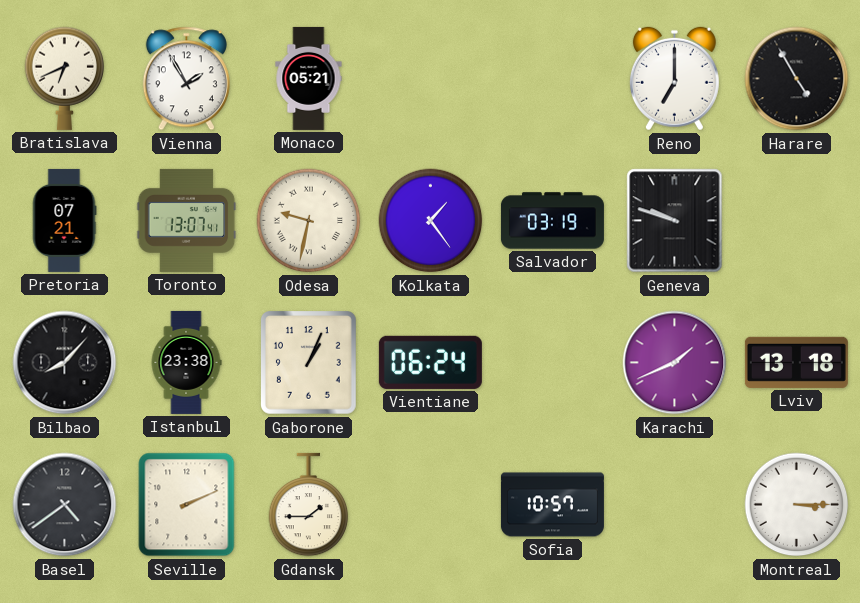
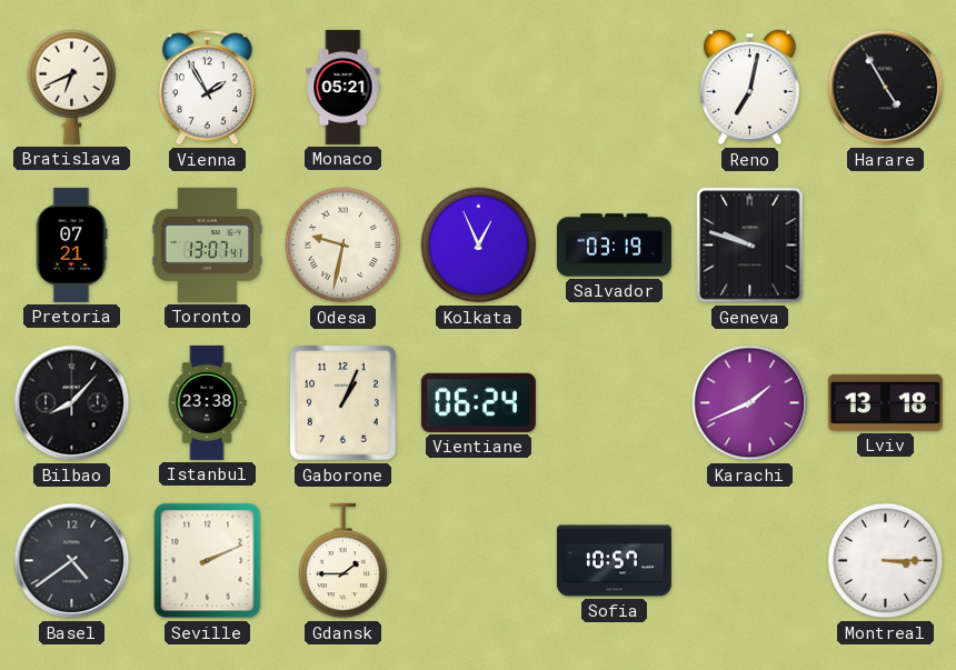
Reno: 7:00 -> 7:02 (749, 88)
Kolkata: 1:24 -> 12:56 (479, 246)
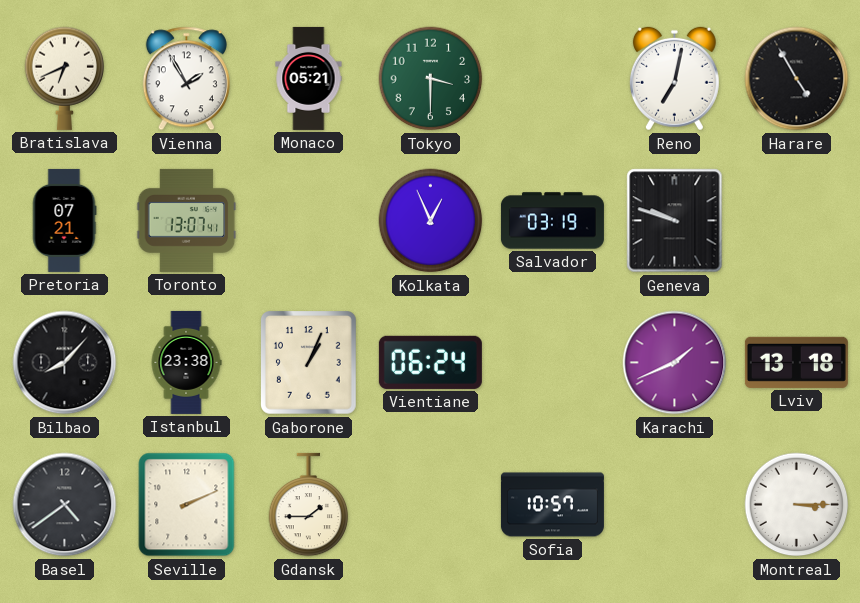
Tokyo: none -> 3:30 (431, 79)
Odesa: 9:32 -> none (343, 246)
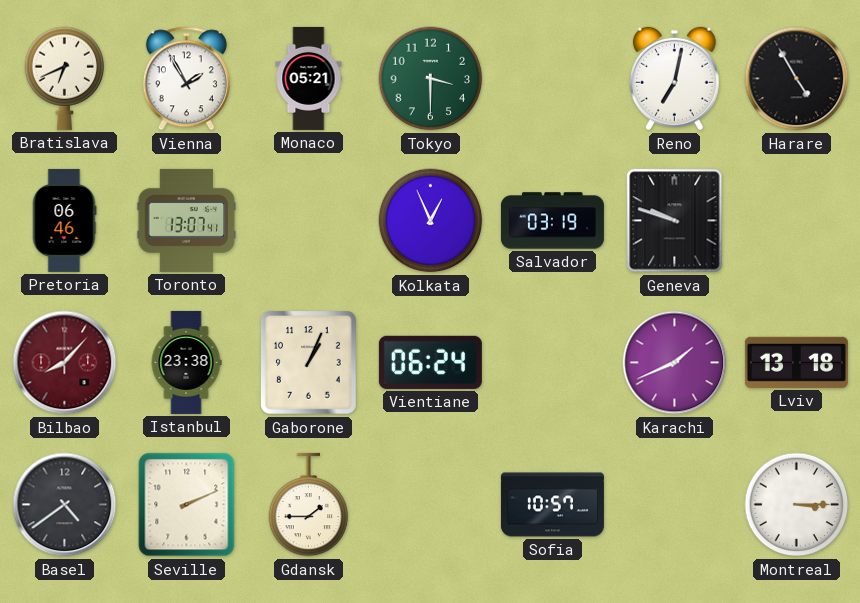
Pretoria: 07:21 -> 06:46 (64, 220)
Bilbao dial: black -> burgundy (65, 363)
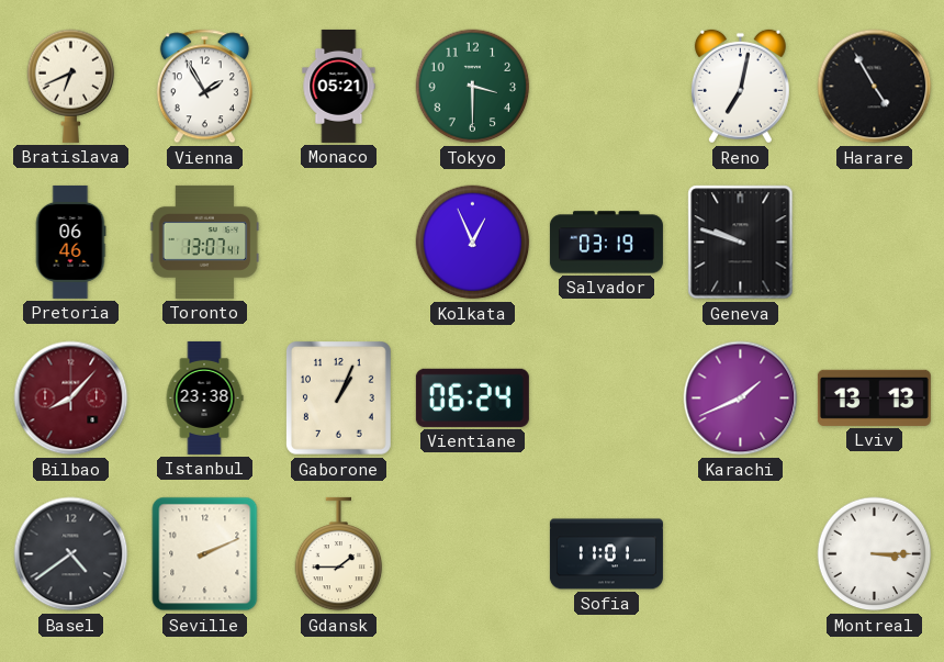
Lviv: 13:18 -> 13:13 (874, 397)
Sofia: 10:57 -> 11:01 (606, 554)
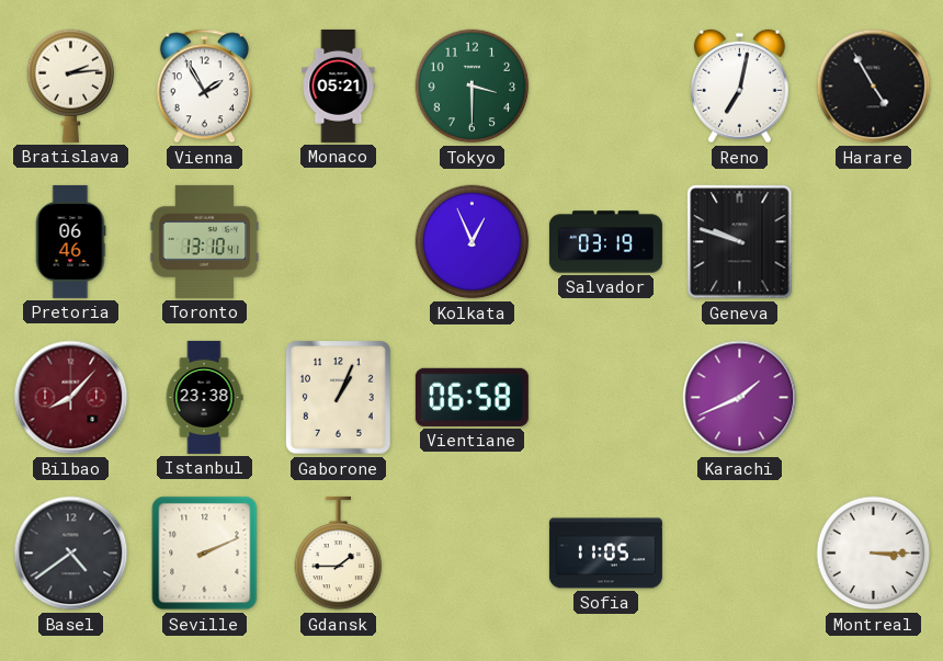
Bratislava: 6:41 -> 2:14 (71, 86)
Toronto: 13:07 -> 13:10 (205, 241)
Vientiane: 06:24 -> 06:58 (471, 397)
Lviv: 13:13 -> none (874, 397)
Sofia: 11:01 -> 11:05 (605, 554)
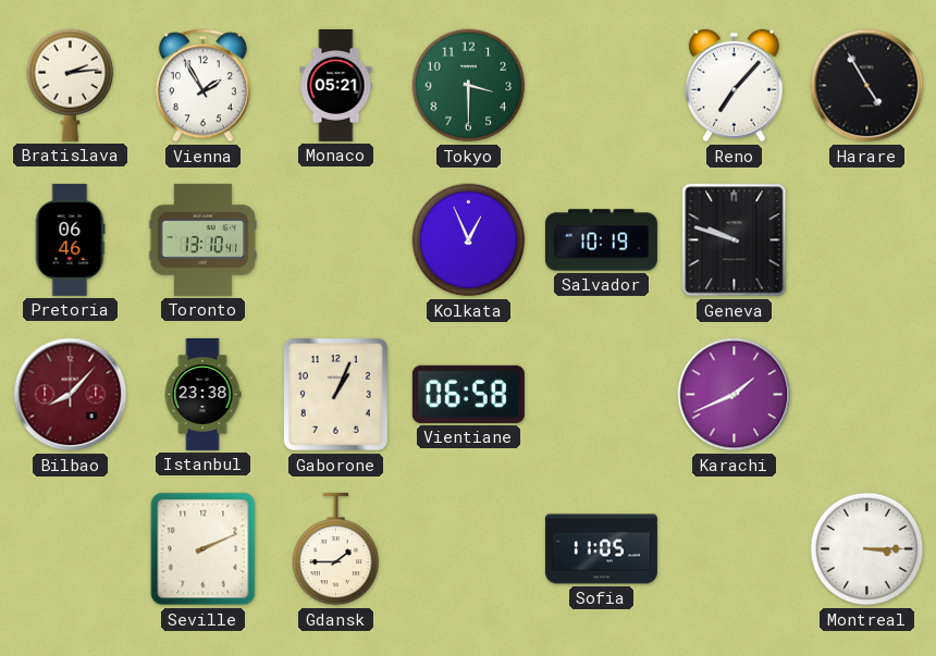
Reno: 7:02 -> 7:07 (734, 86)
Salvador: 03:19 -> 10:19 (601, 240)
Basel: 4:39 -> none (71, 554)
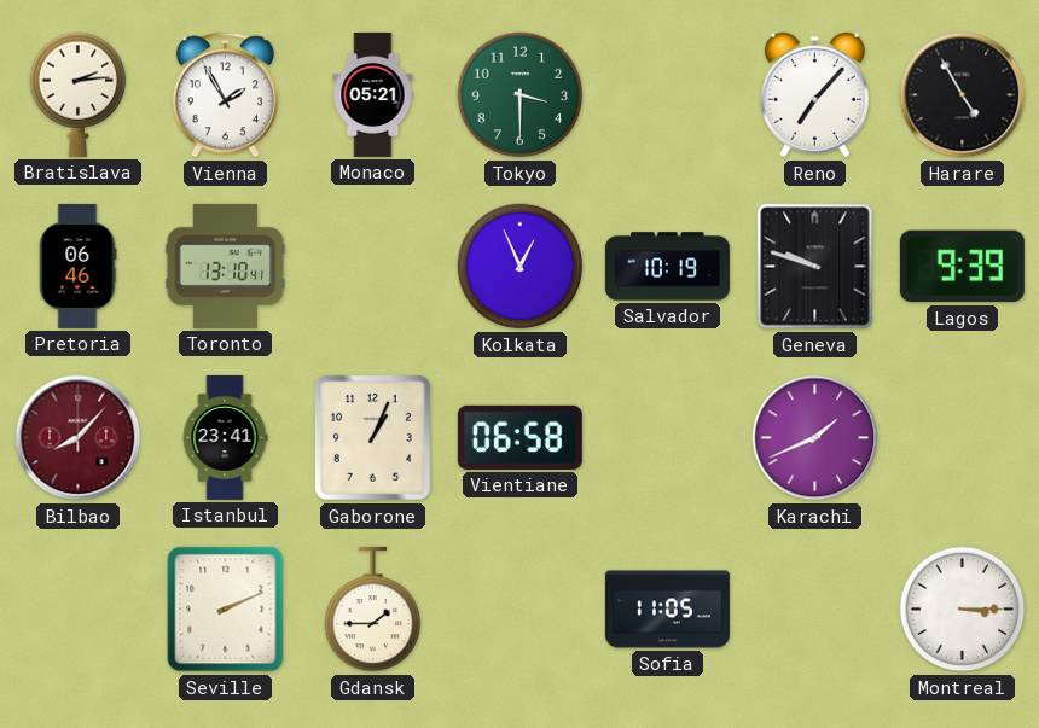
Lagos: none -> 9:39 (962, 267)
Istanbul: 23:38 -> 23:41 (225, 437)
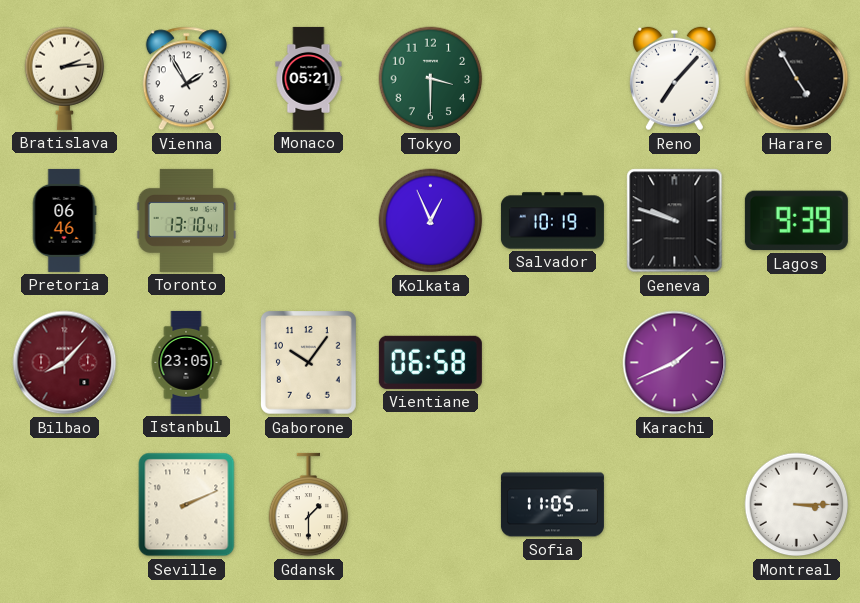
Istanbul: 23:41 -> 23:05 (186, 362)
Gaborone: 1:04 -> 10:06 (309, 363)
Gdansk: 1:45 -> 1:30 (309, 505)
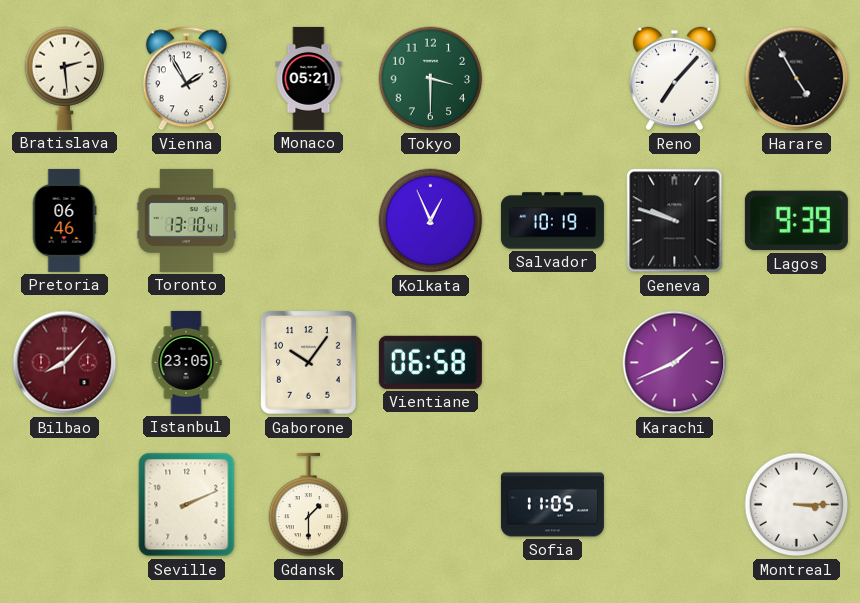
Bratislava: 2:14 -> 2:29 (65, 78)
